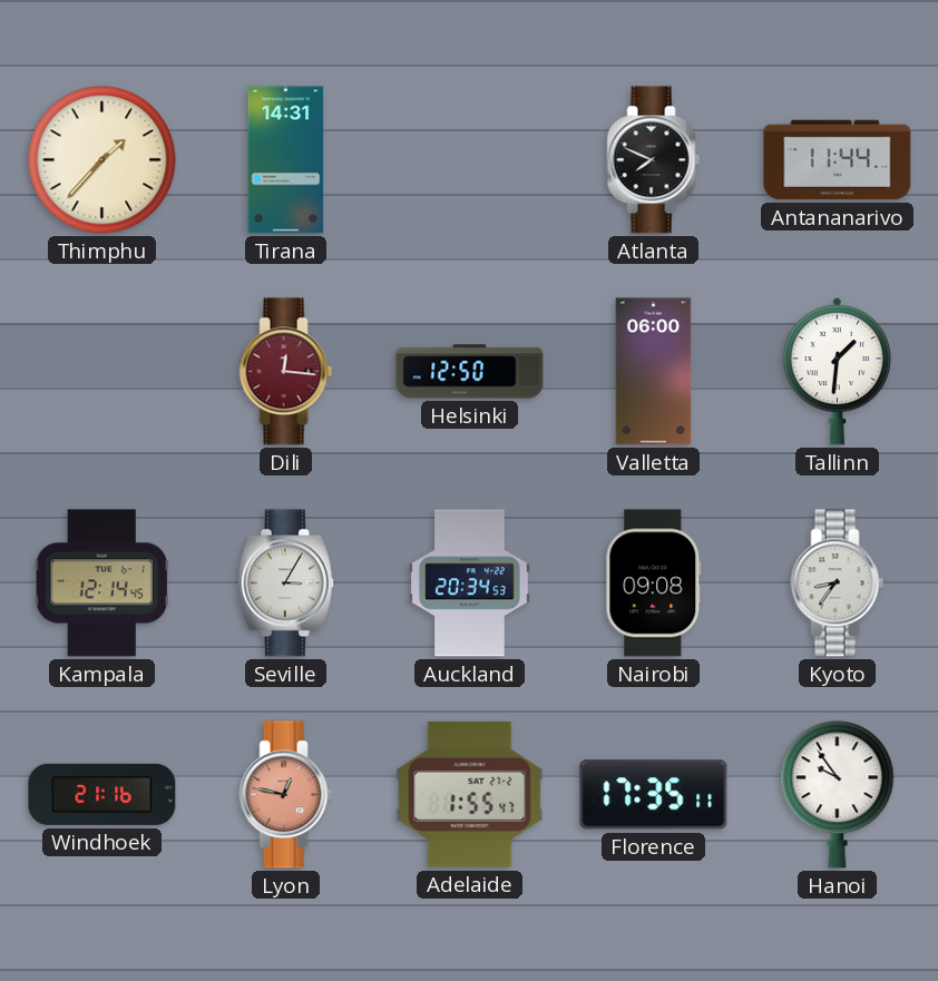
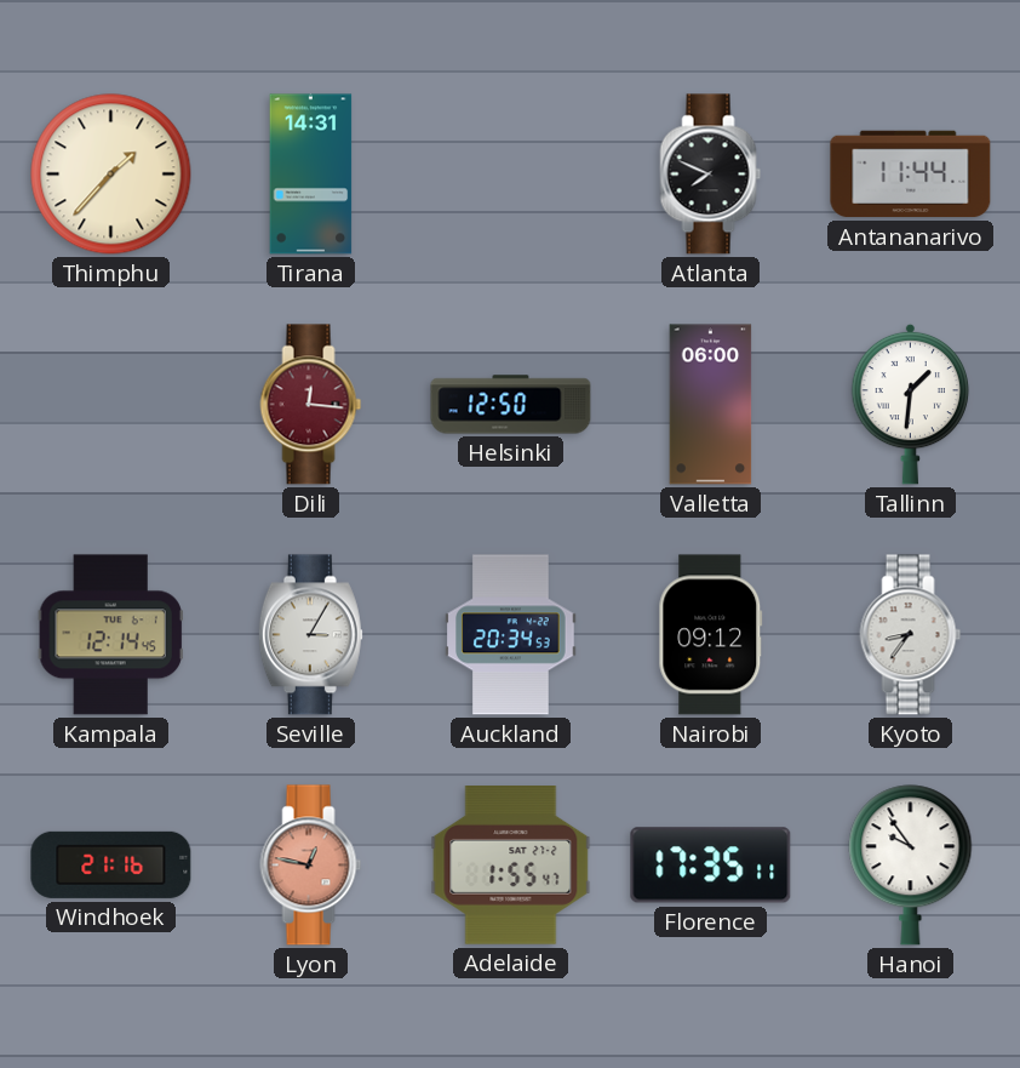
Nairobi: 09:08 -> 09:12 (711, 635)
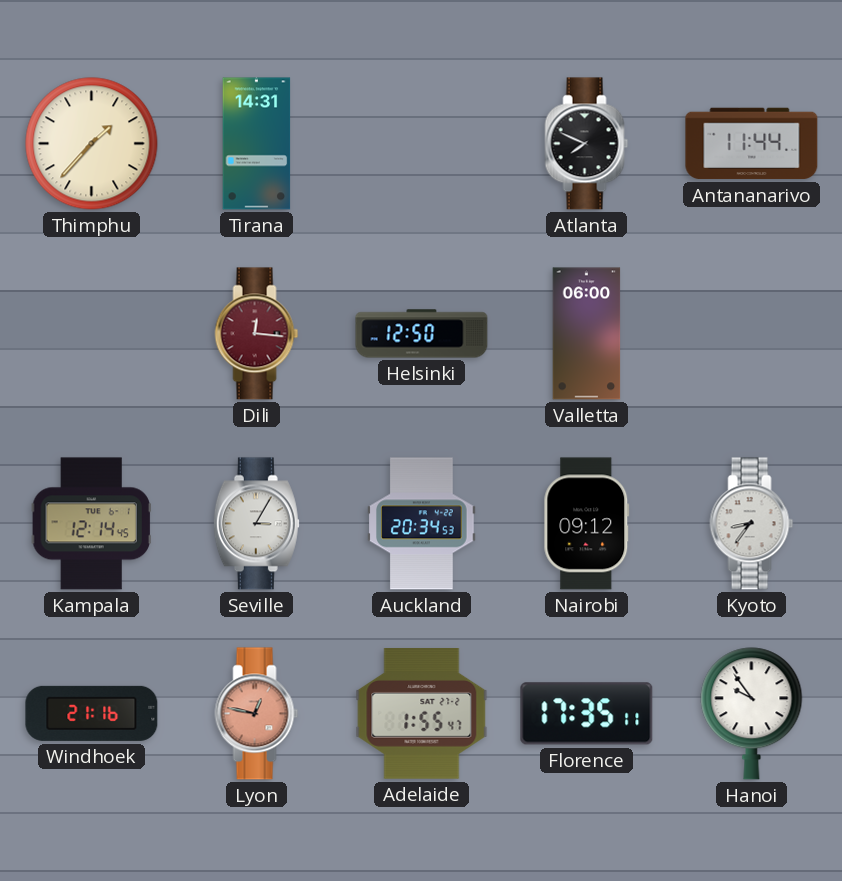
Tallinn: 1:31 -> none (911, 404)
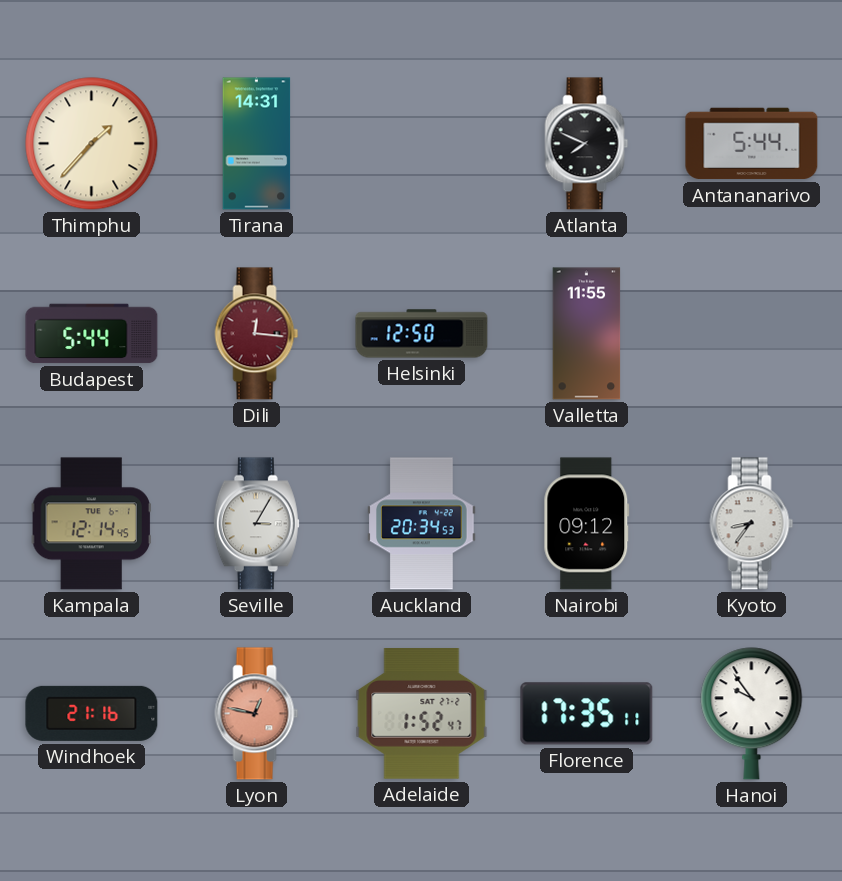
Antananarivo: 11:44 -> 5:44 (752, 144)
Budapest: none -> 5:44 (92, 334)
Valletta: 06:00 -> 11:55 (587, 334)
Adelaide: 1:55 -> 1:52 (422, 714)
